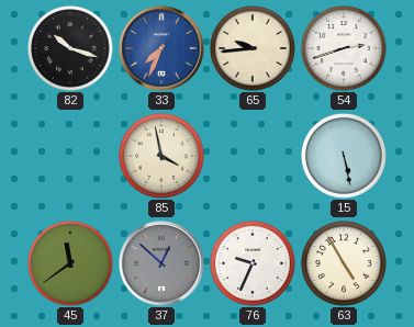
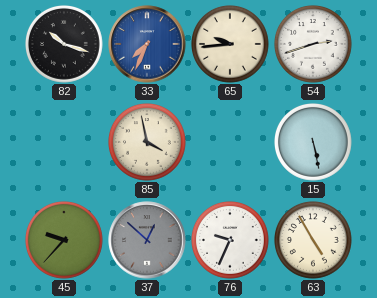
45: 11:39 -> 9:37 (65, 241)
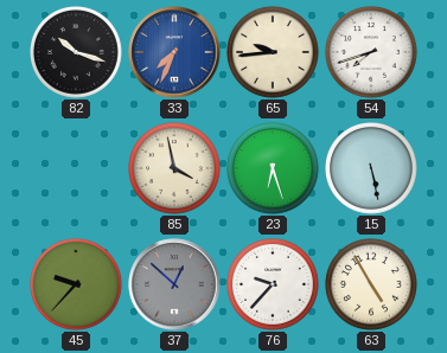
54: 2:42 -> 7:42 (372, 53)
23: none -> 6:27 (274, 169)
76: 9:34 -> 9:37 (274, 285)
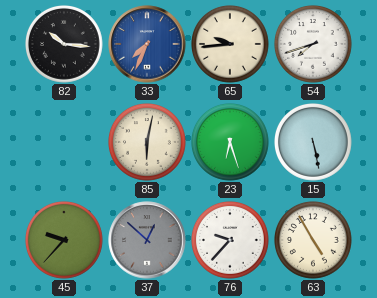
82: 10:18 -> 10:16 (65, 45)
85: 3:58 -> 6:02 (148, 143)
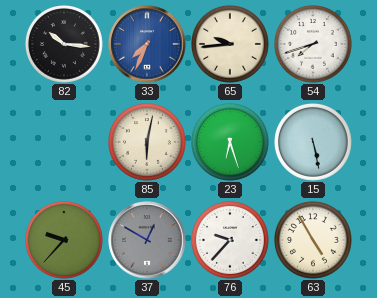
37: 12:52 -> 12:50 (147, 240)
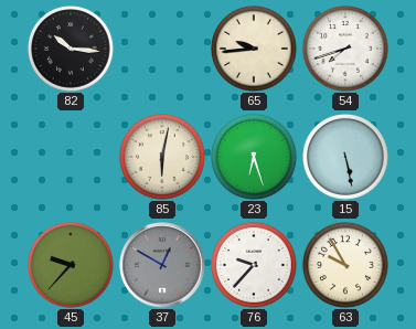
33: 7:34 -> none (147, 44)
63: 4:55 -> 9:55 (346, 266)
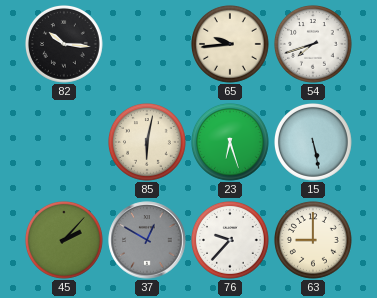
45: 9:37 -> 2:07 (65, 241)
63: 9:55 -> 9:00 (314, 241)
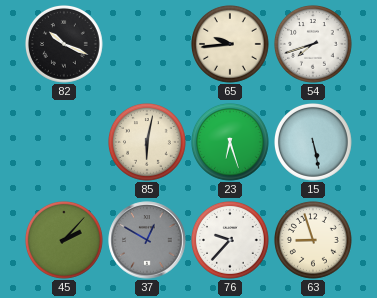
82: 10:16 -> 10:19 (65, 45)
63: 9:00 -> 8:57 (314, 241)
